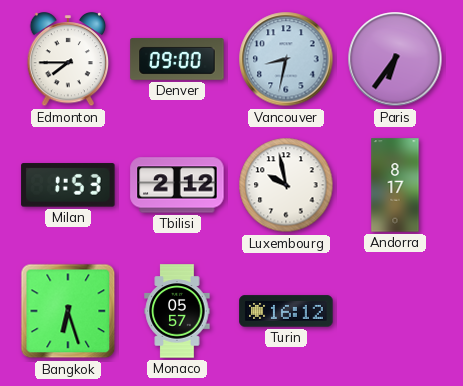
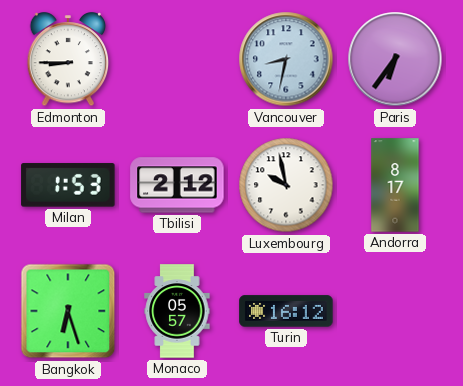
Edmonton: 7:45 -> 8:45 (68, 60)
Denver: 09:00 -> none (177, 60)
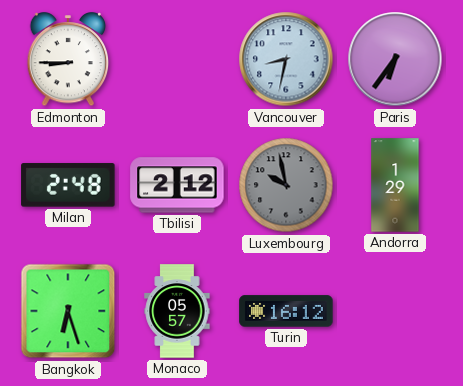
Milan: 1:53 -> 2:48 (68, 185)
Luxembourg dial: white -> grey (286, 185)
Andorra: 8:17 -> 1:29 (395, 185)
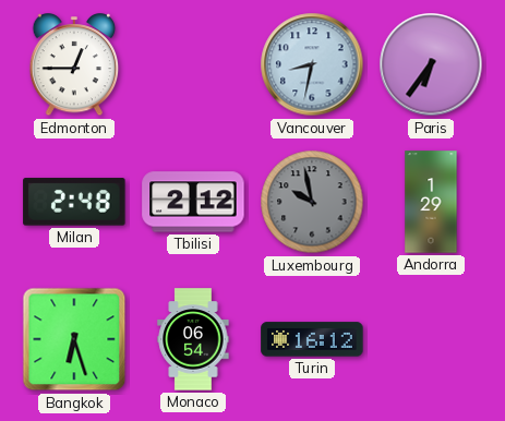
Edmonton: 8:45 -> 12:45 (74, 65)
Monaco: 05:57 -> 06:54 (193, 339)
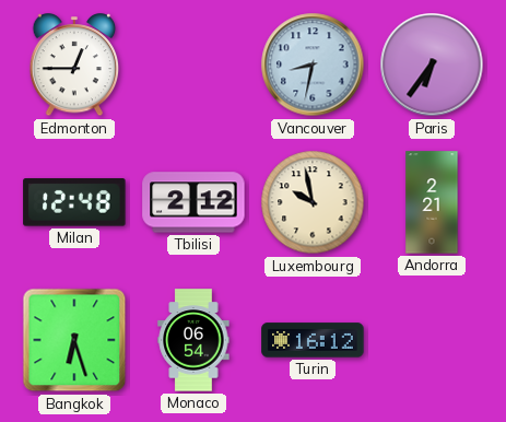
Milan: 2:48 -> 12:48 (74, 202)
Luxembourg dial: grey -> cream (313, 202)
Andorra: 1:29 -> 2:21 (432, 202)
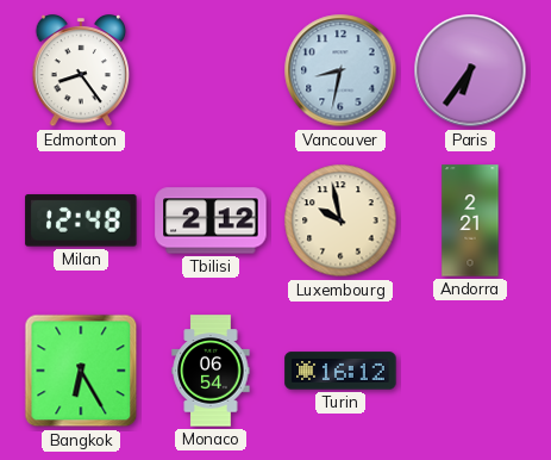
Edmonton: 12:45 -> 8:24 (81, 72)
Bangkok: 6:27 -> 6:25 (81, 371)
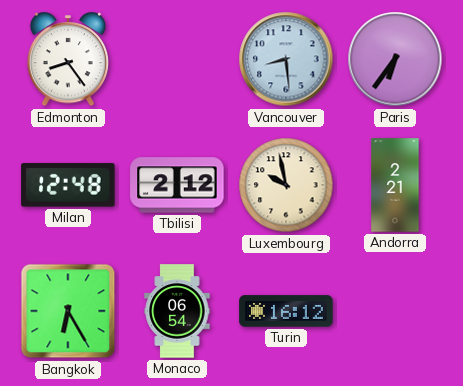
Vancouver: 8:32 -> 8:29 (286, 59)
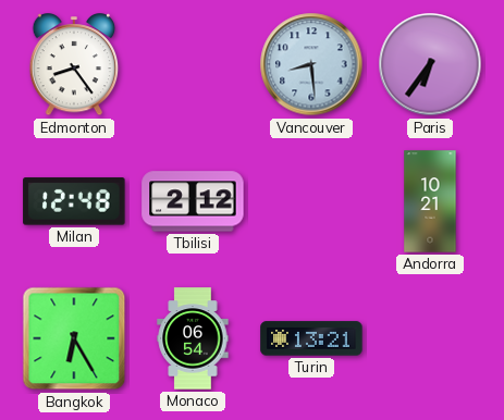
Luxembourg: 9:58 -> none (286, 185)
Andorra: 2:21 -> 10:21 (430, 201)
Turin: 16:12 -> 13:21 (311, 338)
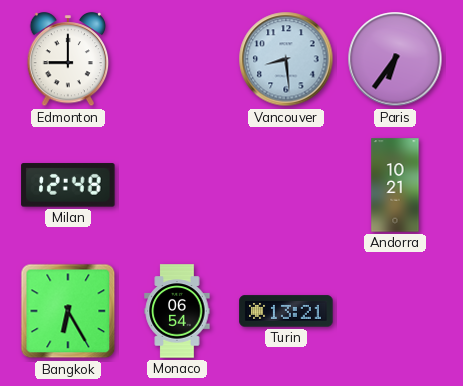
Edmonton: 8:24 -> 9:00 (68, 60)
Tbilisi: 2:12 -> none (193, 201)
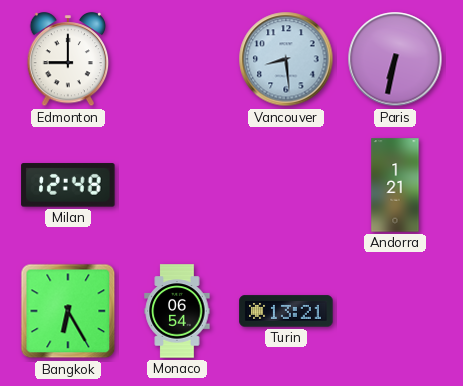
Paris: 6:36 -> 6:32 (395, 59)
Andorra: 10:21 -> 1:21 (395, 185)
